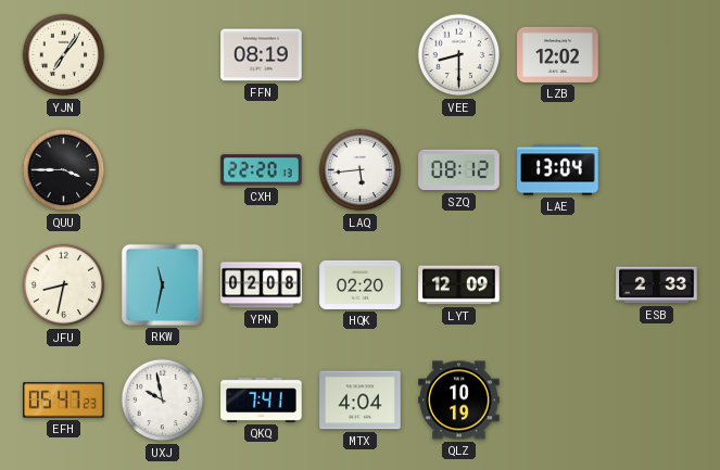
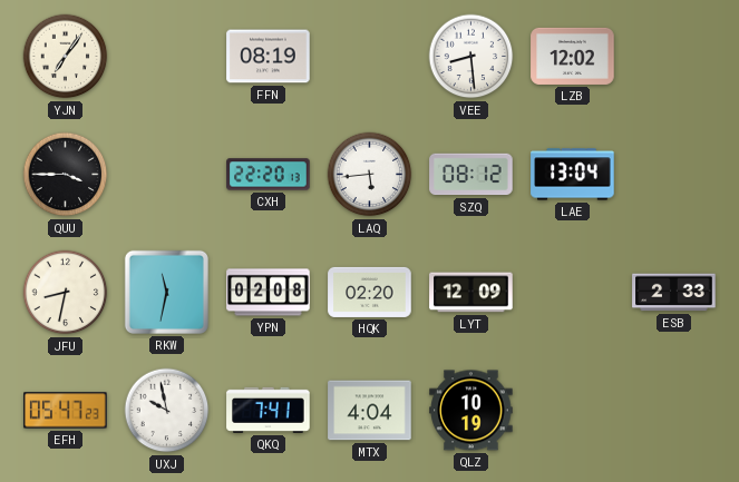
VEE: 8:30 -> 8:29 (471, 57)
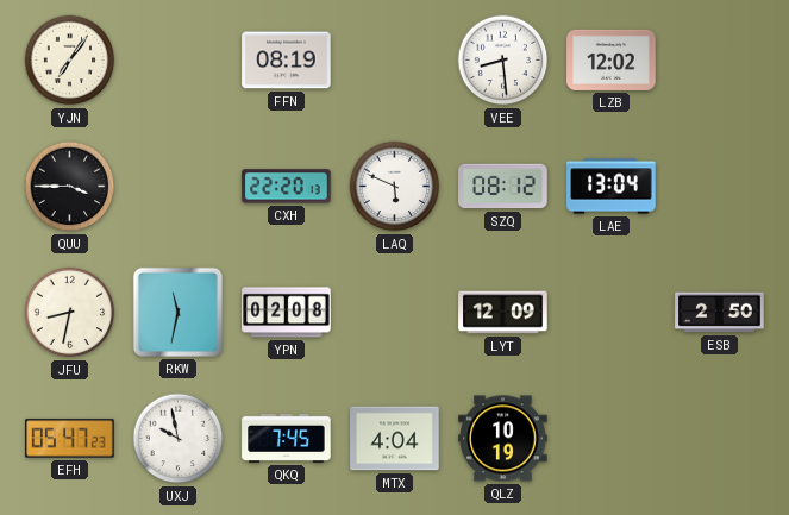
LAQ: 5:44 -> 5:49 (395, 187)
HQK: 02:20 -> none (370, 292)
ESB: 2:33 -> 2:50 (720, 313)
QKQ: 7:41 -> 7:45 (287, 438)
